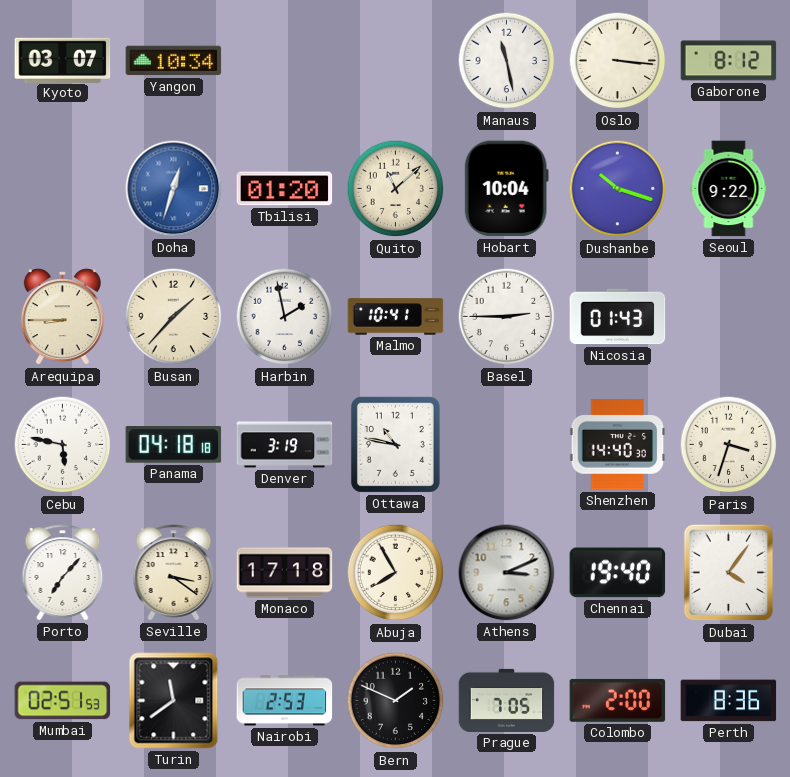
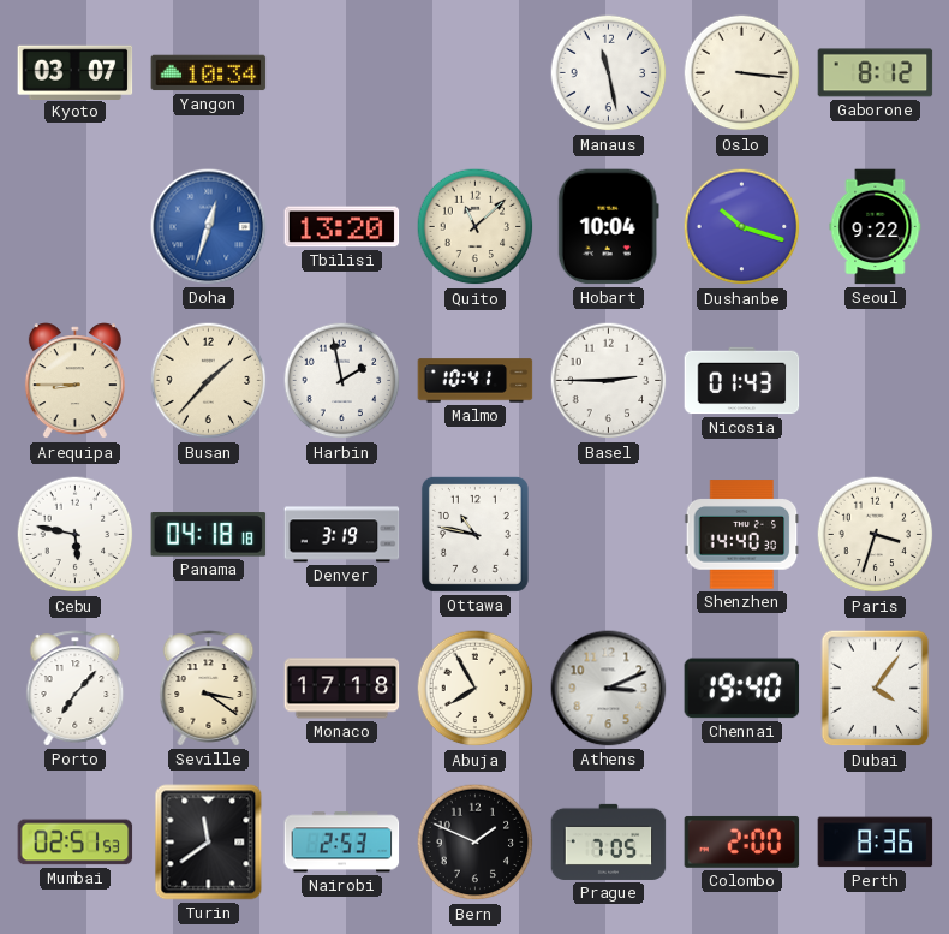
Tbilisi: 01:20 -> 13:20 (342, 227)
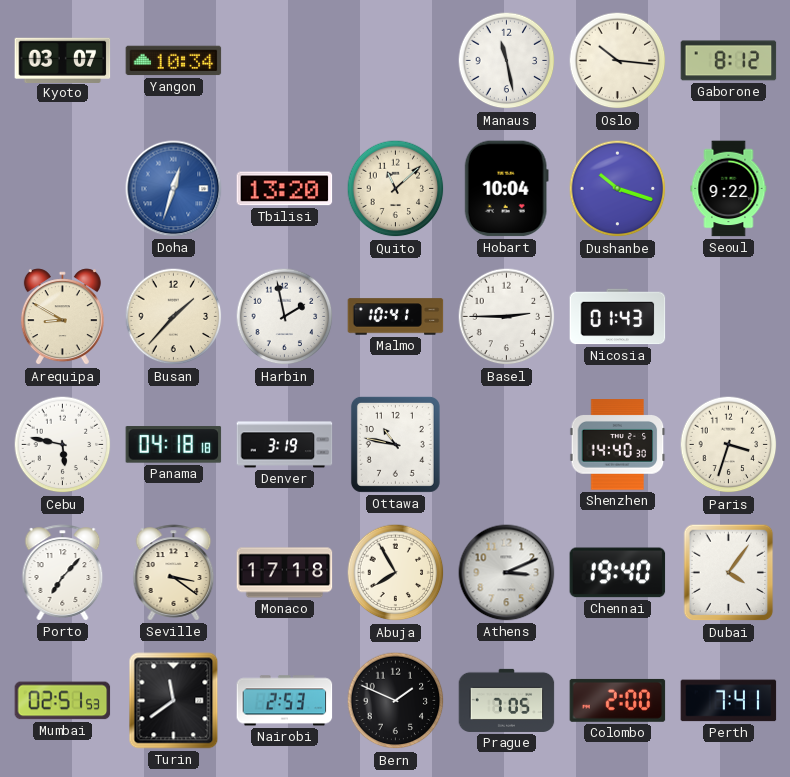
Oslo: 3:16 -> 10:16 (618, 61)
Arequipa: 8:45 -> 8:50 (62, 317)
Perth: 8:36 -> 7:41 (729, 701)
